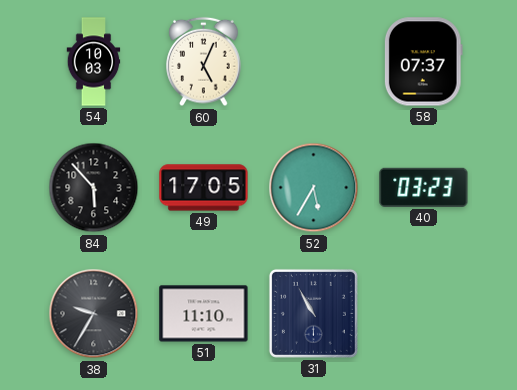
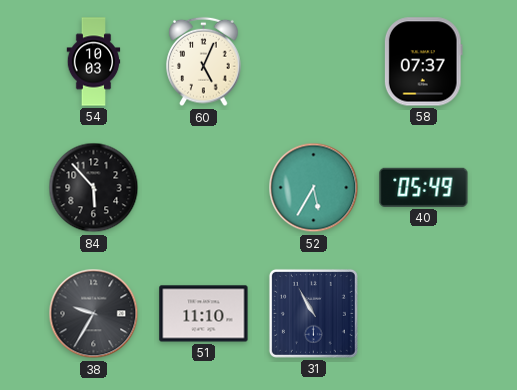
49: 17:05 -> none (204, 188)
40: 03:23 -> 05:49 (424, 187)
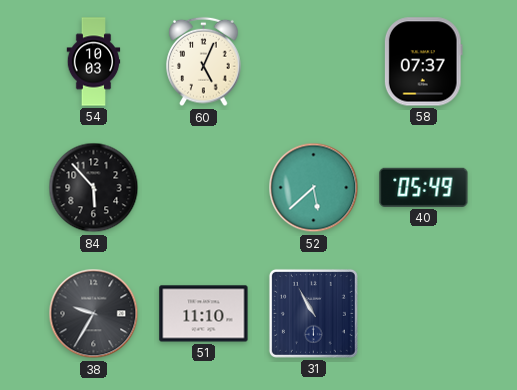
52: 5:35 -> 5:38 (314, 188)
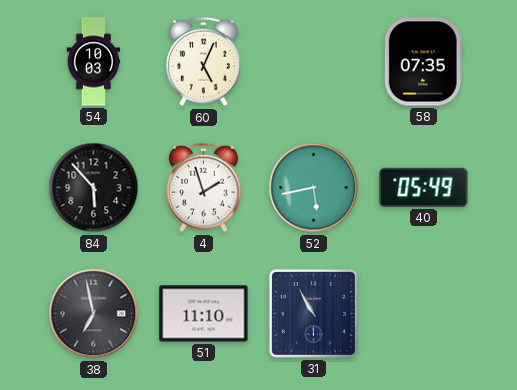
58: 07:37 -> 07:35 (423, 62)
4: none -> 1:57 (204, 188)
52: 5:38 -> 5:43 (314, 188)
38: 9:35 -> 6:58 (94, 314)
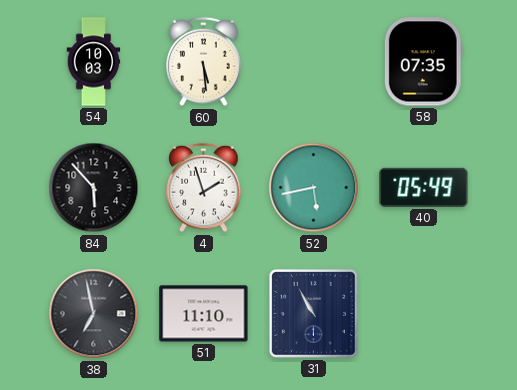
60: 5:04 -> 5:29 (204, 62)
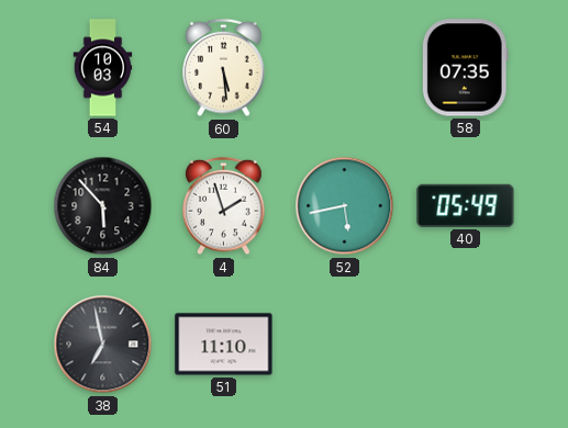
31: 10:55 -> none (313, 313)
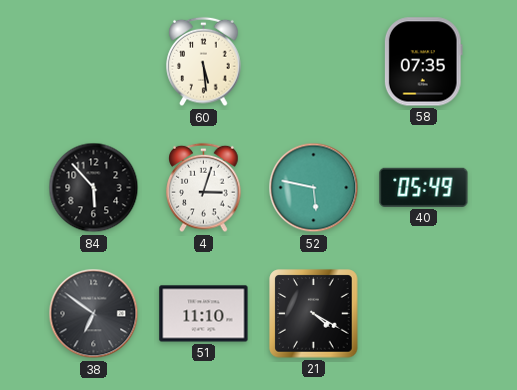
54: 10:03 -> none (103, 68)
4: 1:57 -> 3:03 (204, 188)
52: 5:43 -> 5:47 (314, 188)
38: 6:58 -> 6:51 (94, 314)
21: none -> 4:20 (314, 314)
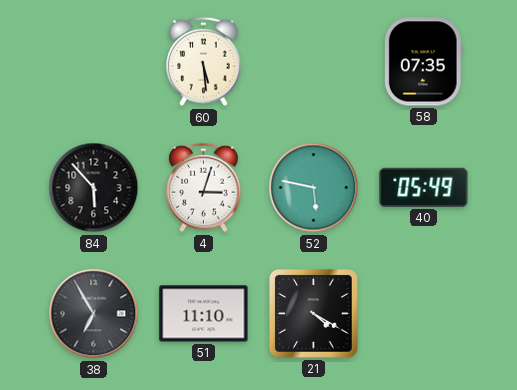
38: 6:51 -> 6:55 (94, 314)
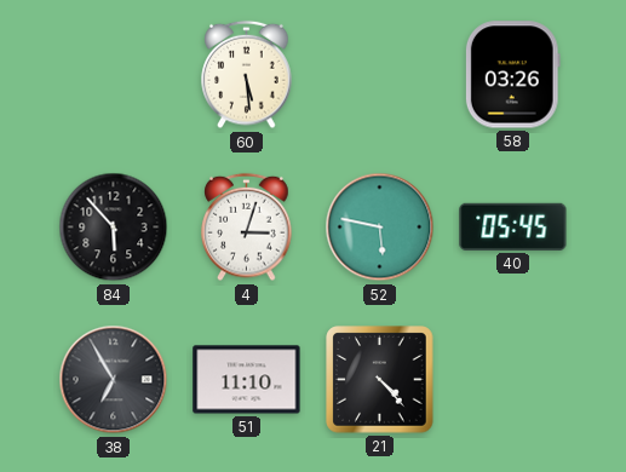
58: 07:35 -> 03:26 (512, 75)
40: 05:49 -> 05:45 (513, 226)
21: 4:20 -> 4:23 (380, 380)
